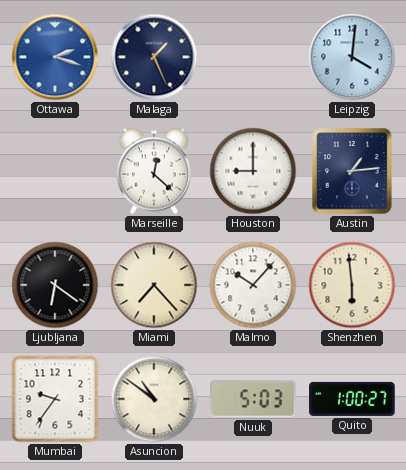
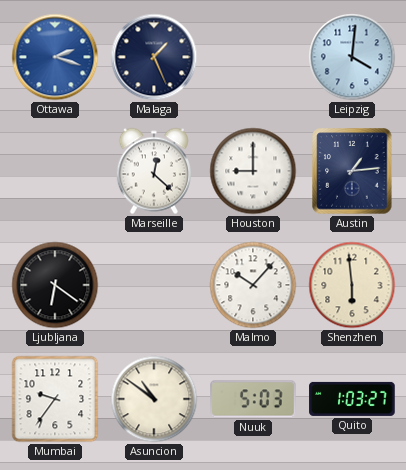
Miami: 7:23 -> none (154, 285)
Quito: 1:00 -> 1:03 (352, 399)
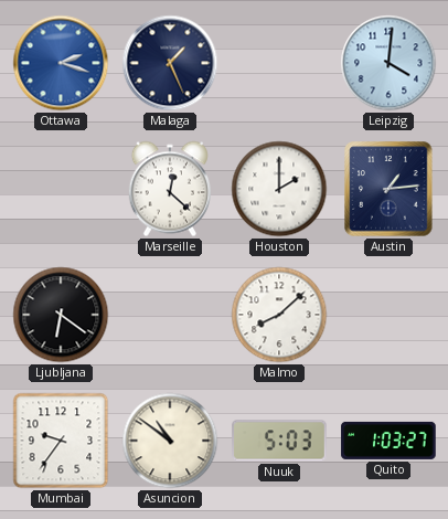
Houston: 9:00 -> 2:00 (279, 189)
Malmo: 10:07 -> 8:08 (279, 315)
Shenzhen: 5:59 -> none (352, 285)
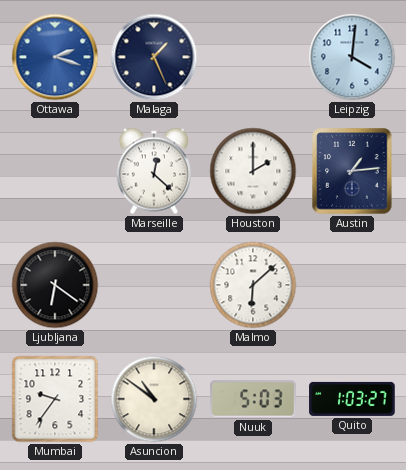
Malmo: 8:08 -> 6:08 (253, 285)
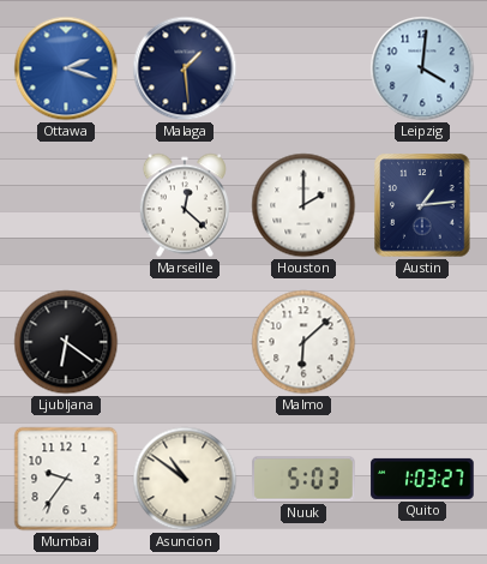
Malaga: 1:26 -> 1:29 (185, 68)
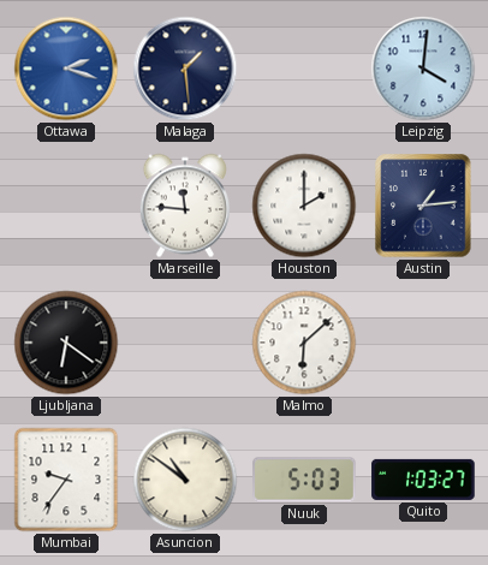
Marseille: 12:22 -> 11:46 (185, 206)
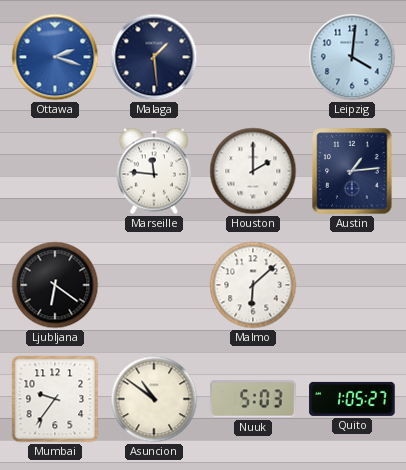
Quito: 1:03 -> 1:05 (352, 399)
